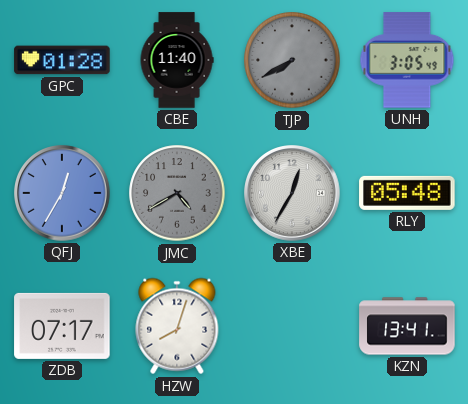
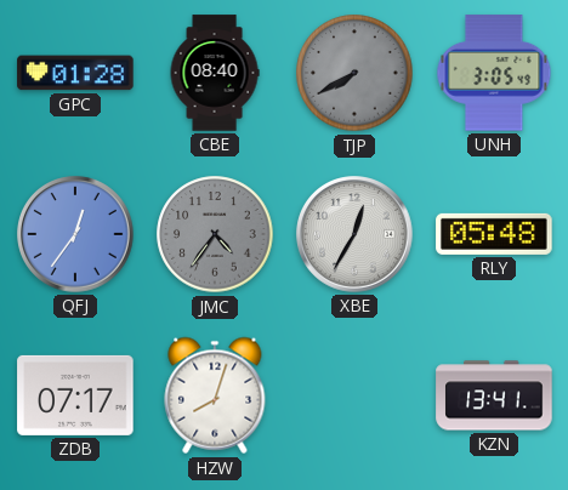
CBE: 11:40 -> 08:40 (215, 73)
QFJ: 12:35 -> 12:36 (75, 234)
JMC: 4:40 -> 4:36 (215, 234)
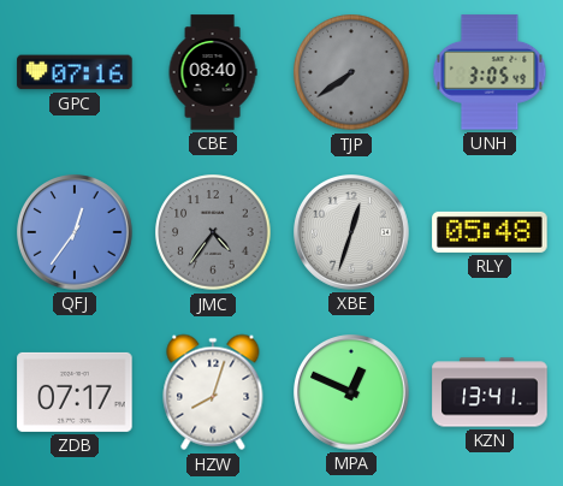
GPC: 01:28 -> 07:16 (75, 72)
TJP: 7:40 -> 7:39 (351, 72)
XBE: 12:35 -> 12:33 (351, 232)
MPA: none -> 12:49 (351, 392)
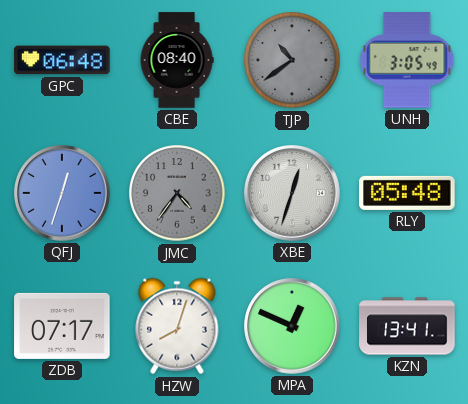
GPC: 07:16 -> 06:48 (62, 60)
TJP: 7:39 -> 10:39 (292, 60)
QFJ: 12:36 -> 12:33 (62, 193)
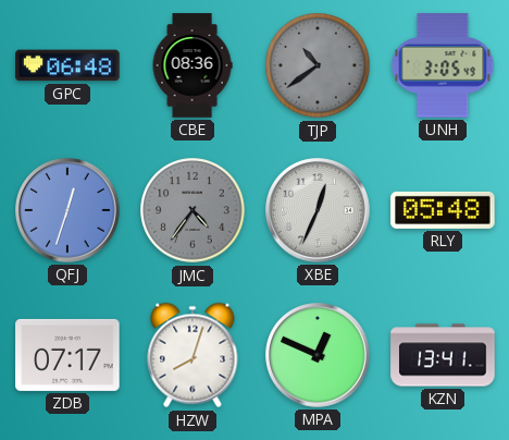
CBE: 08:40 -> 08:36 (193, 65)
XBE: 12:33 -> 12:34 (318, 210)
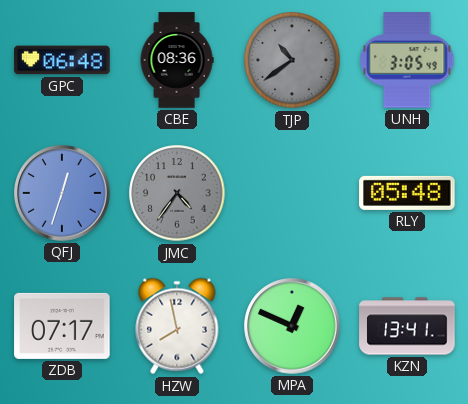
XBE: 12:34 -> none (318, 210)
HZW: 8:03 -> 7:58 (177, 326)
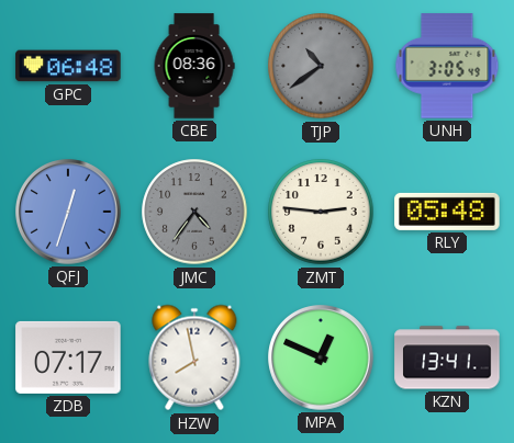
ZMT: none -> 2:46 (321, 212)
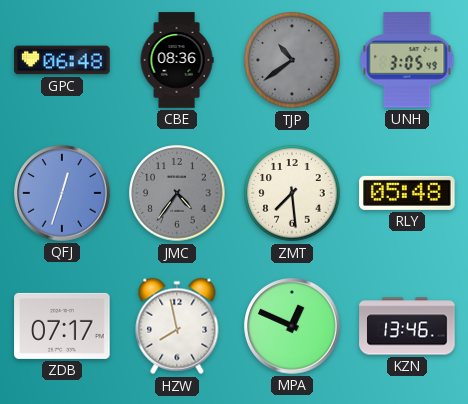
ZMT: 2:46 -> 7:29 (292, 193)
KZN: 13:41 -> 13:46 (407, 326)
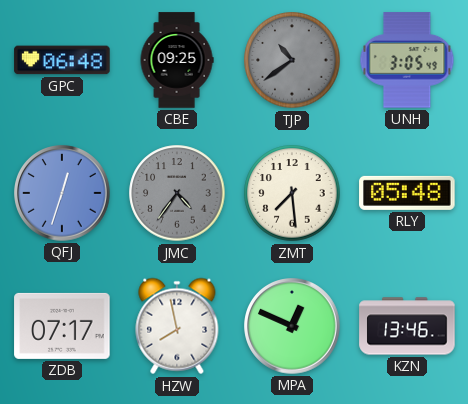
CBE: 08:36 -> 09:25 (177, 60)
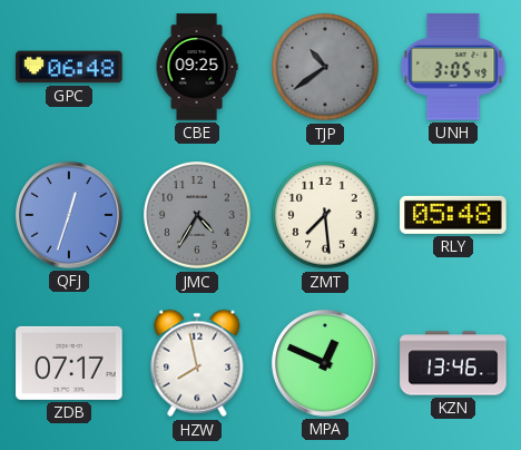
JMC: 4:36 -> 4:35 (197, 215)
